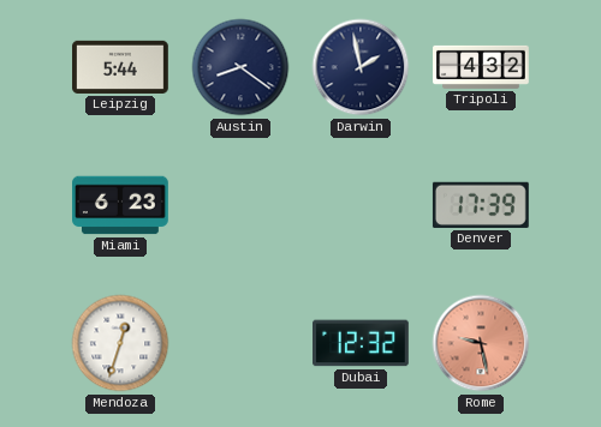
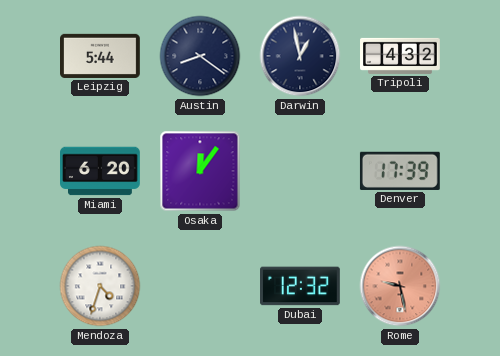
Darwin: 1:58 -> 12:58 (300, 56)
Miami: 6:23 -> 6:20 (101, 171)
Osaka: none -> 12:06 (200, 171)
Mendoza: 12:33 -> 4:33 (100, 286)
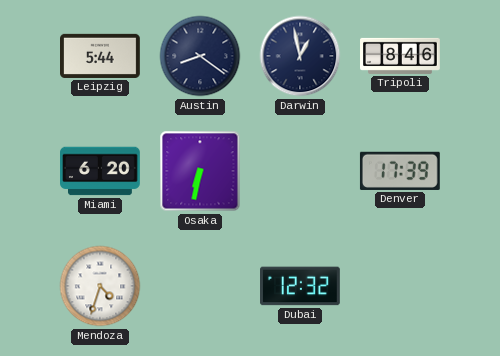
Tripoli: 4:32 -> 8:46 (400, 56)
Osaka: 12:06 -> 6:32 (200, 171)
Rome: 9:28 -> none (400, 286)
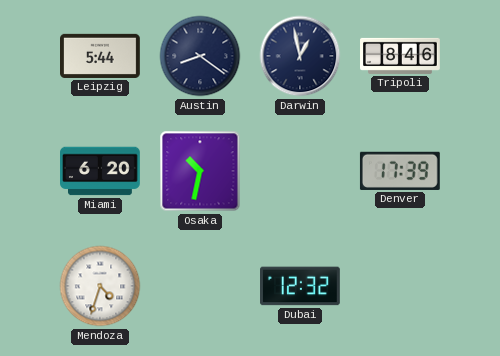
Osaka: 6:32 -> 10:32 (200, 171)
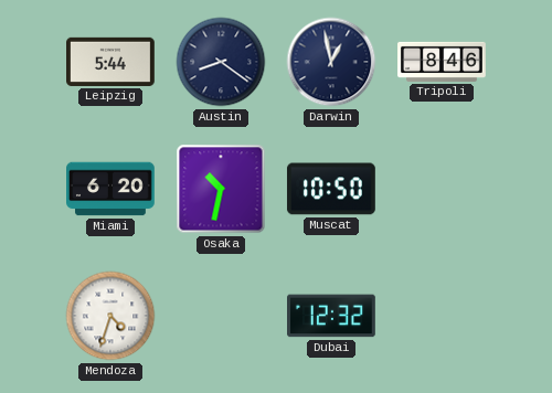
Muscat: none -> 10:50 (331, 189)
Denver: 17:39 -> none (400, 171)
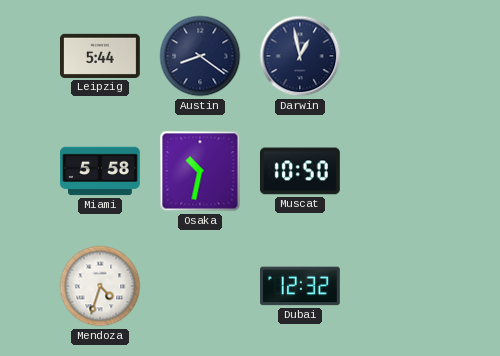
Tripoli: 8:46 -> none (442, 62)
Miami: 6:20 -> 5:58 (101, 171)
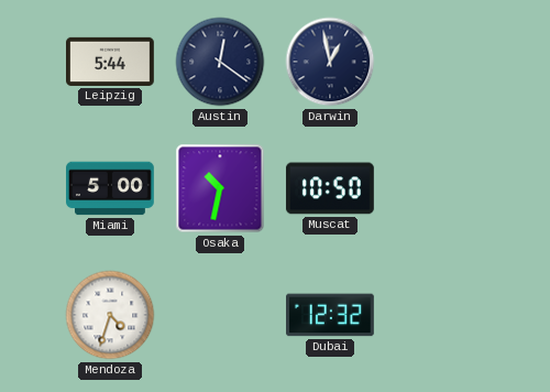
Austin: 8:21 -> 12:21 (220, 62)
Miami: 5:58 -> 5:00 (111, 188)
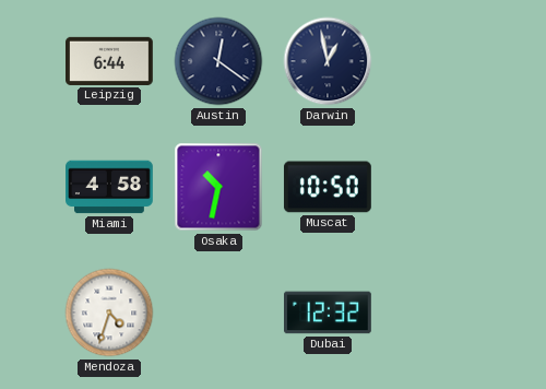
Leipzig: 5:44 -> 6:44 (110, 61)
Miami: 5:00 -> 4:58 (110, 187)
